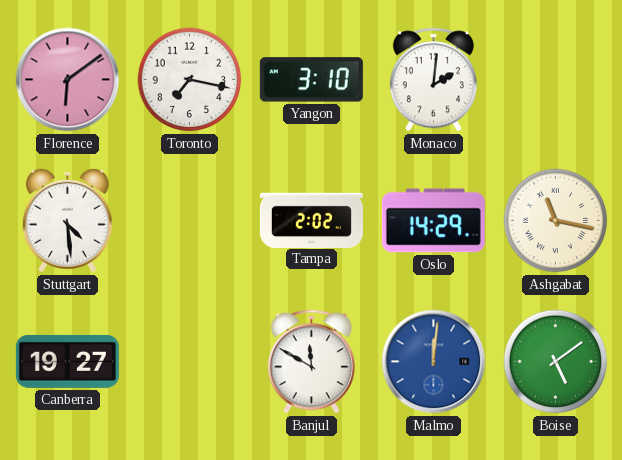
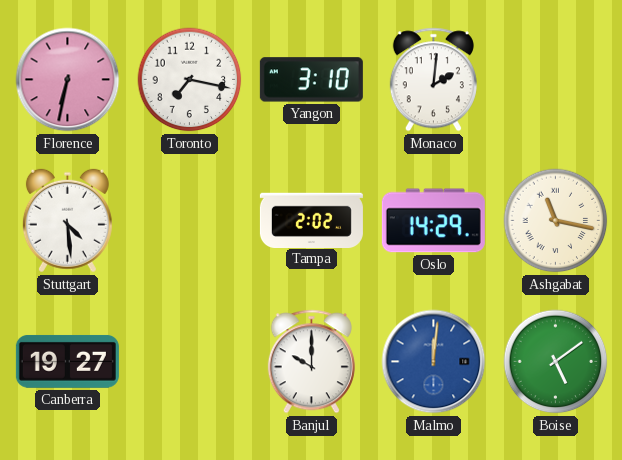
Florence: 6:09 -> 6:32 (68, 80)
Banjul: 11:50 -> 10:00 (311, 362)
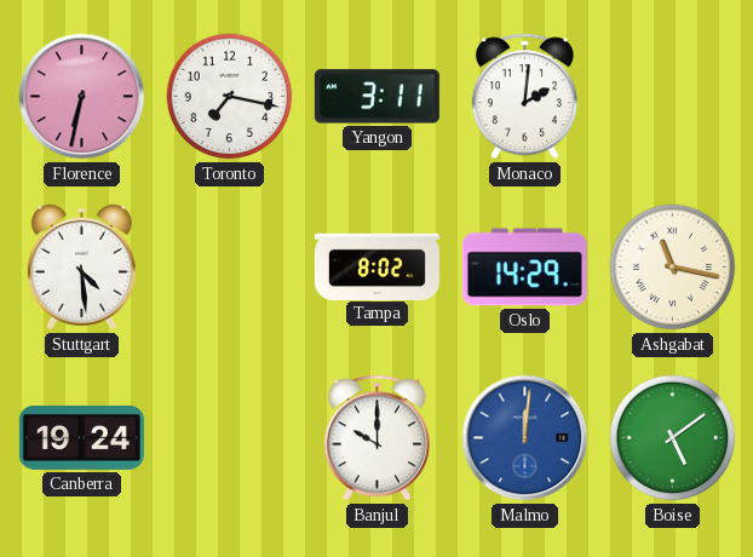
Yangon: 3:10 -> 3:11 (376, 97)
Tampa: 2:02 -> 8:02 (376, 266)
Canberra: 19:27 -> 19:24 (81, 437)
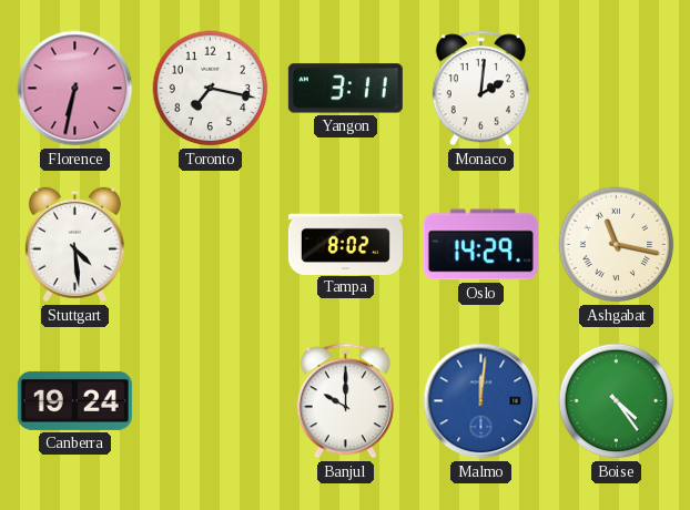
Boise: 5:09 -> 4:24 (617, 401)
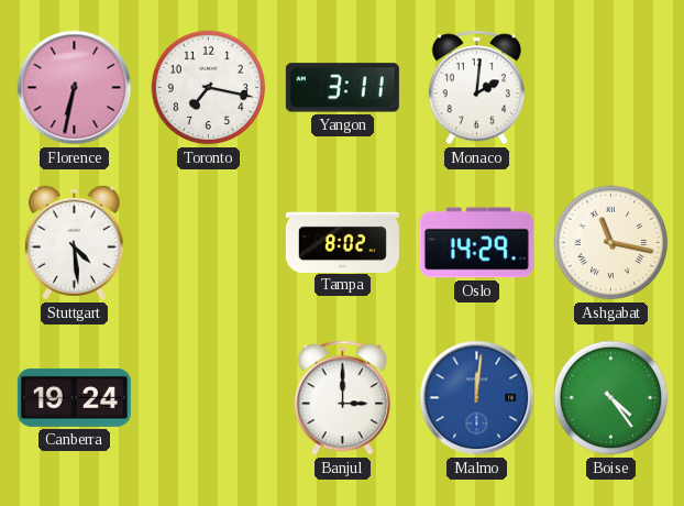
Banjul: 10:00 -> 3:00 (342, 398)
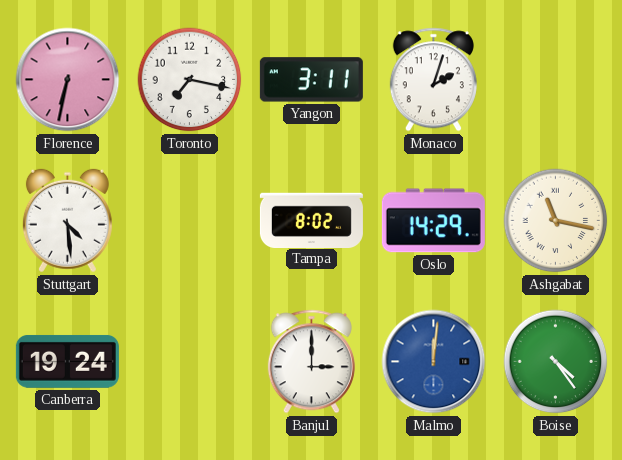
Monaco: 2:01 -> 2:03 (433, 80)
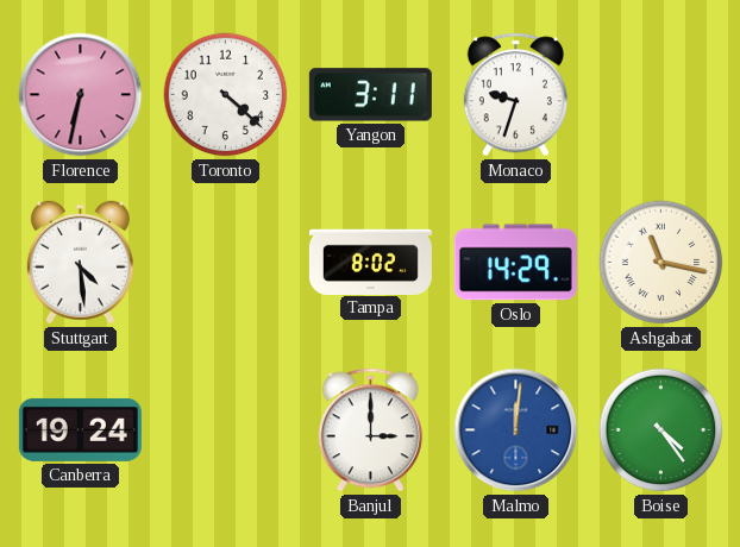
Toronto: 7:17 -> 4:22 (226, 95)
Monaco: 2:03 -> 9:33 (515, 95)
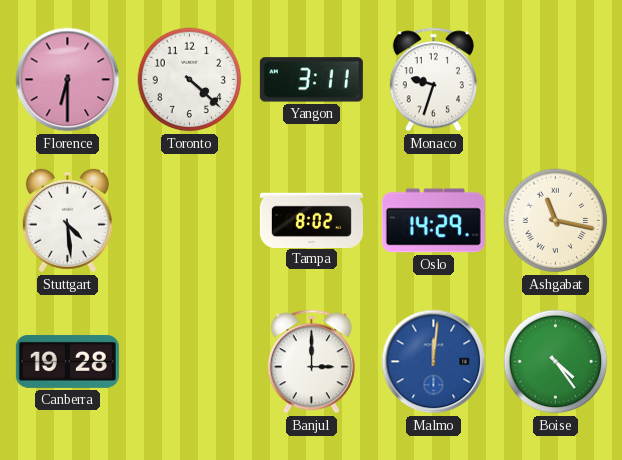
Florence: 6:32 -> 6:30 (68, 80)
Canberra: 19:24 -> 19:28 (67, 361)
